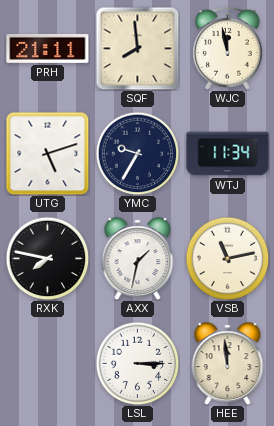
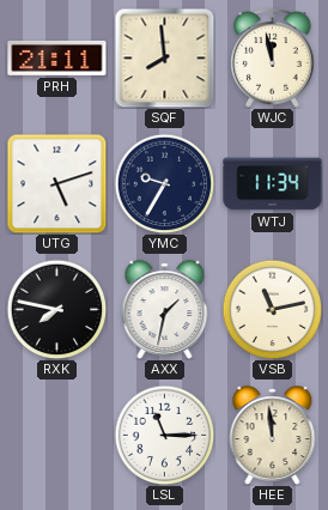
LSL: 3:15 -> 11:15 (164, 435)
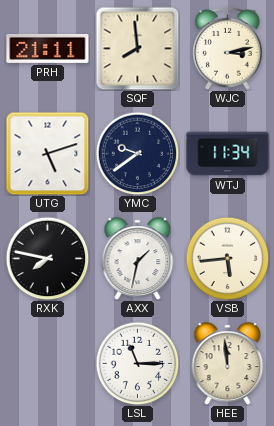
WJC: 11:58 -> 3:13 (228, 48)
YMC: 9:35 -> 9:39 (137, 153)
VSB: 11:13 -> 5:44 (227, 258)
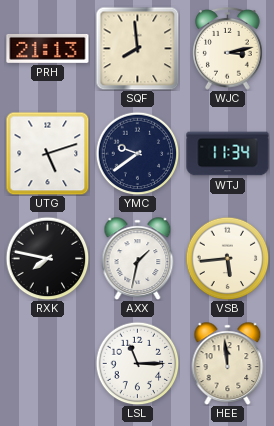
PRH: 21:11 -> 21:13 (48, 48)
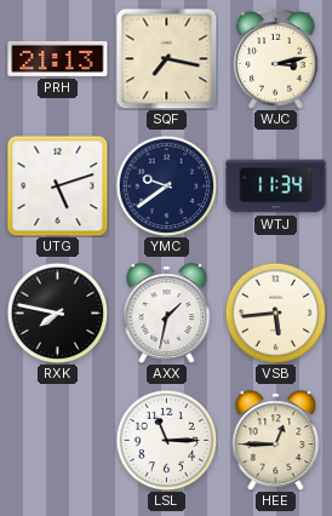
SQF: 7:59 -> 7:17 (166, 58)
HEE: 11:59 -> 12:45 (276, 441)
